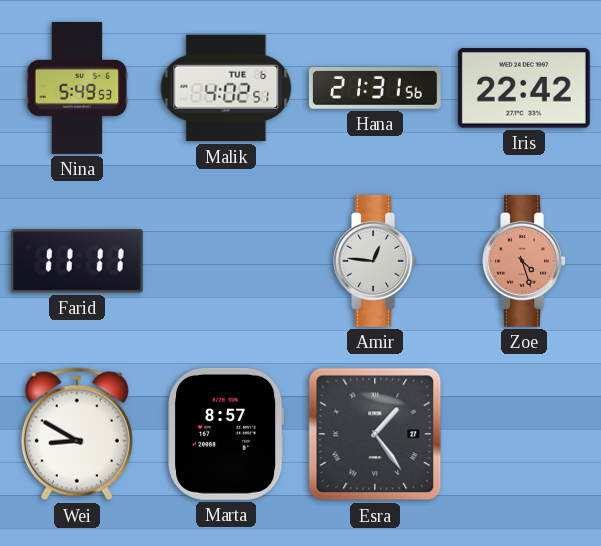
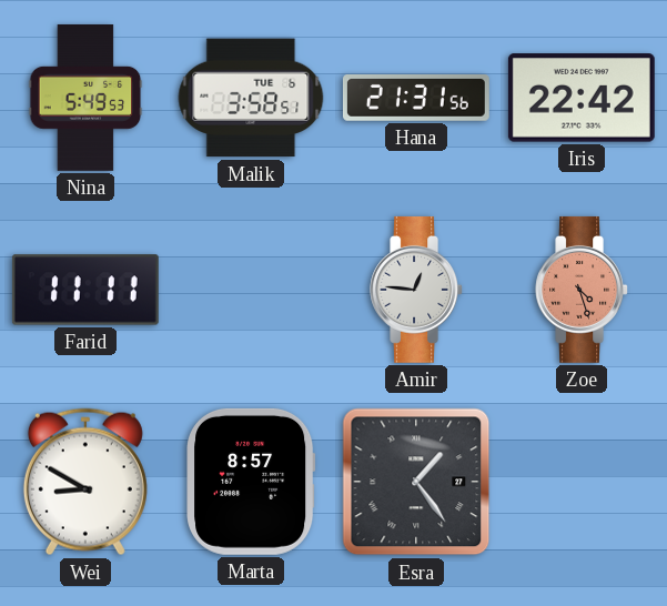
Malik: 4:02 -> 3:58 (251, 98)
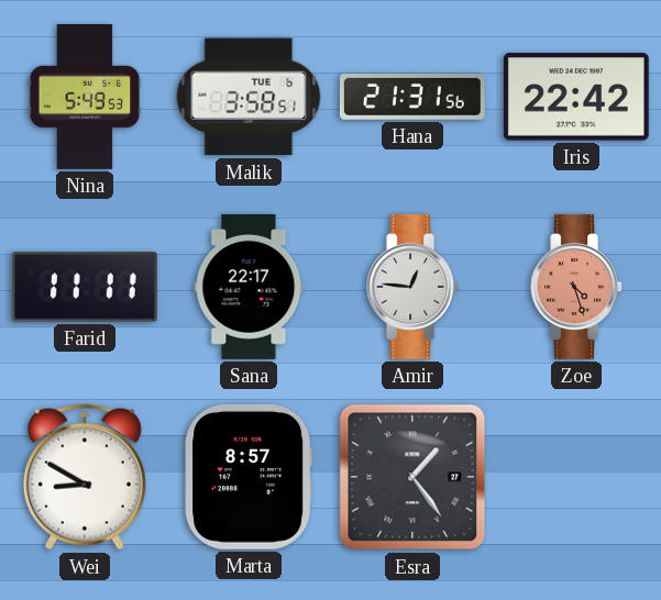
Sana: none -> 22:17 (249, 287)
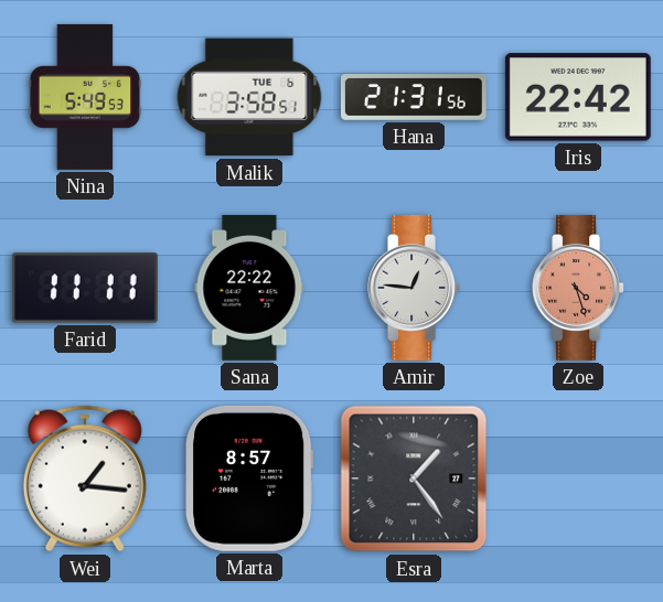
Sana: 22:17 -> 22:22 (249, 288)
Wei: 8:50 -> 1:16 (85, 479)
